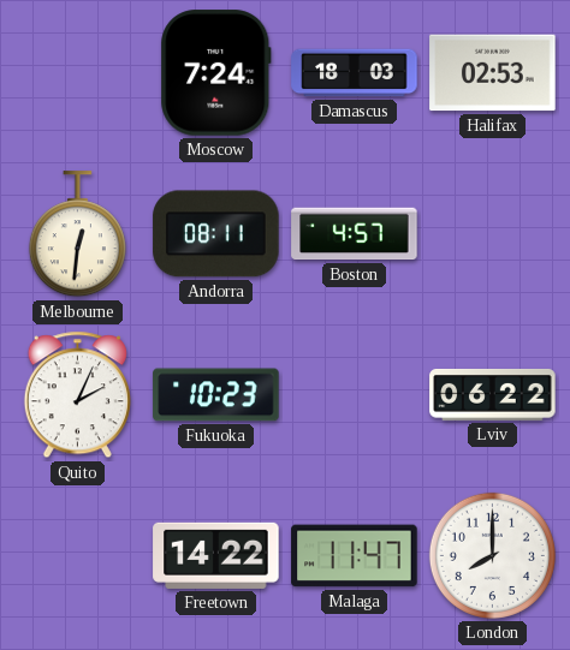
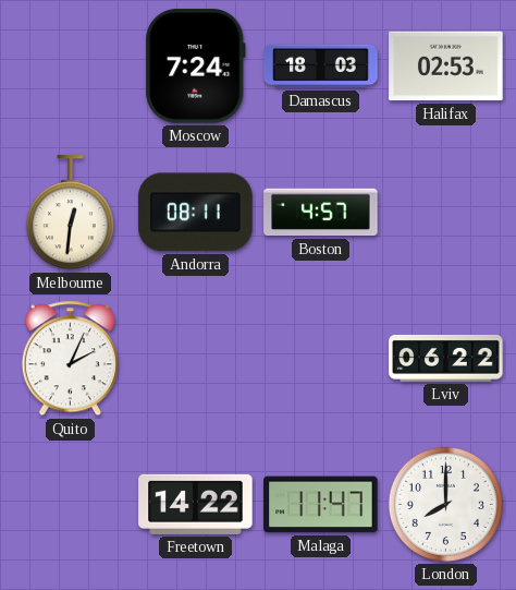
Fukuoka: 10:23 -> none (216, 395)
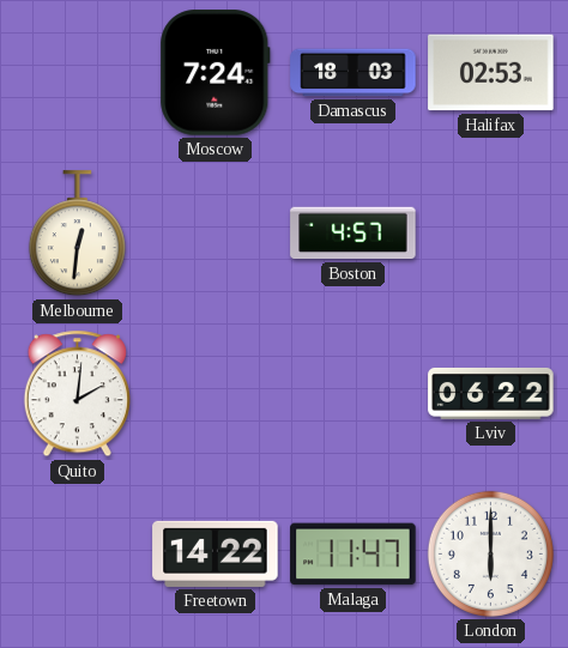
Andorra: 08:11 -> none (196, 213)
Quito: 2:04 -> 2:01 (77, 394)
London: 8:00 -> 6:00 (490, 553)
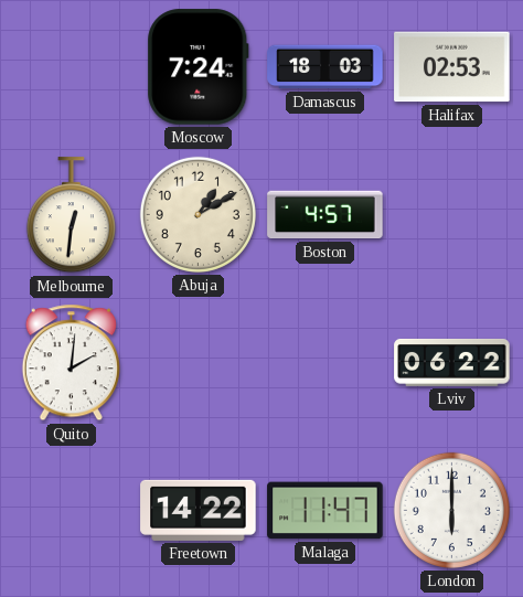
Abuja: none -> 1:10 (198, 214)
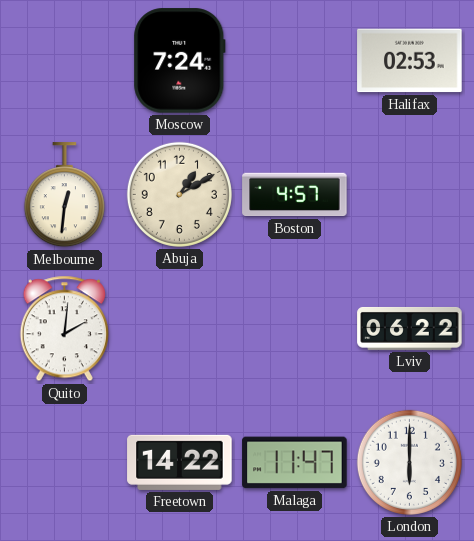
Damascus: 18:03 -> none (325, 67)
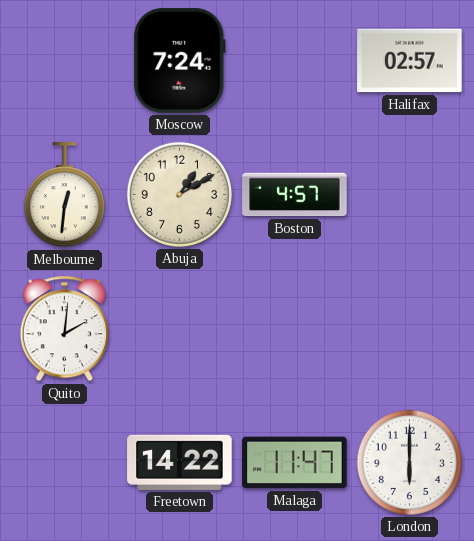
Halifax: 02:53 -> 02:57 (410, 61)
Lviv: 06:22 -> none (410, 329)
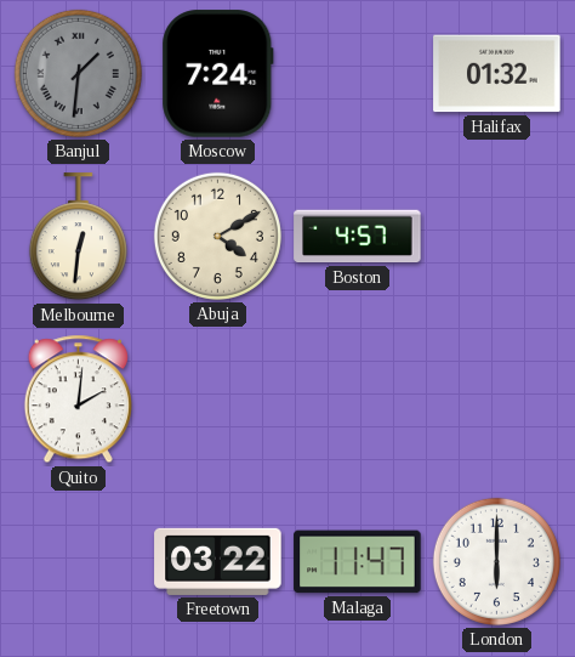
Banjul: none -> 1:31 (78, 73)
Halifax: 02:57 -> 01:32 (497, 74)
Abuja: 1:10 -> 4:10 (217, 236)
Freetown: 14:22 -> 03:22 (218, 561)
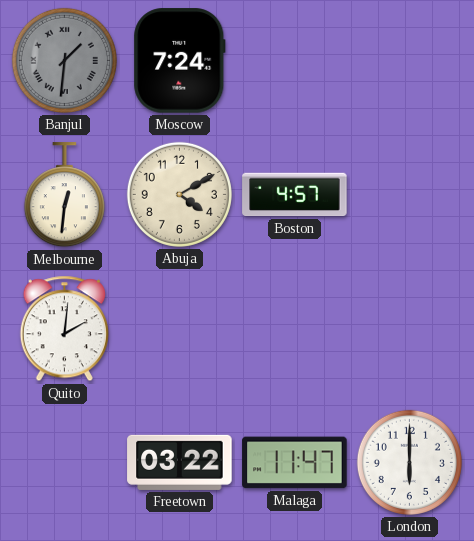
Halifax: 01:32 -> none (497, 74)
